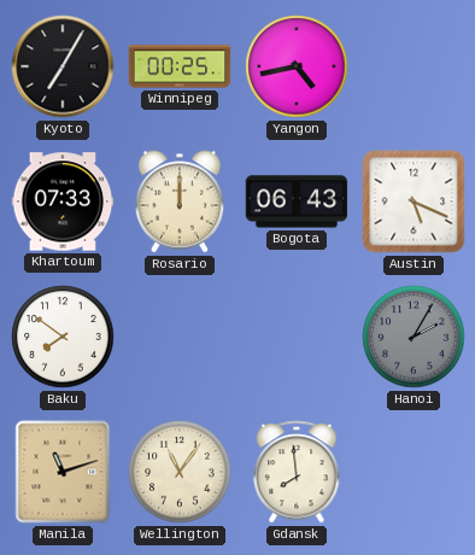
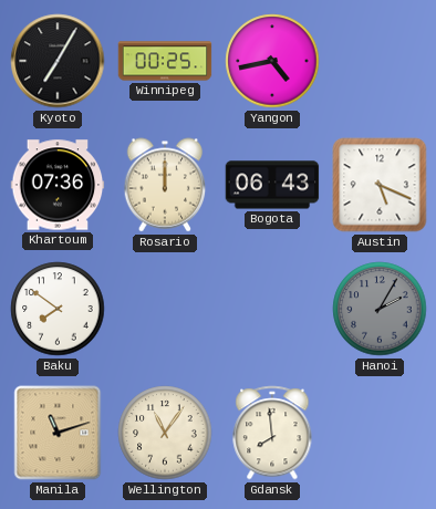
Khartoum: 07:33 -> 07:36 (58, 185)
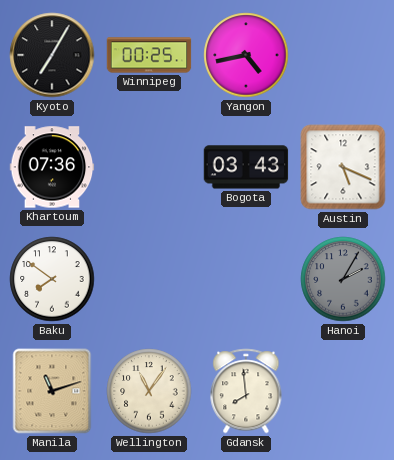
Rosario: 12:00 -> none (165, 185)
Bogota: 06:43 -> 03:43 (246, 167)
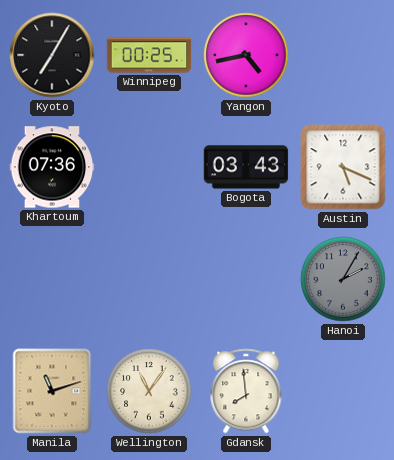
Baku: 7:51 -> none (52, 279)
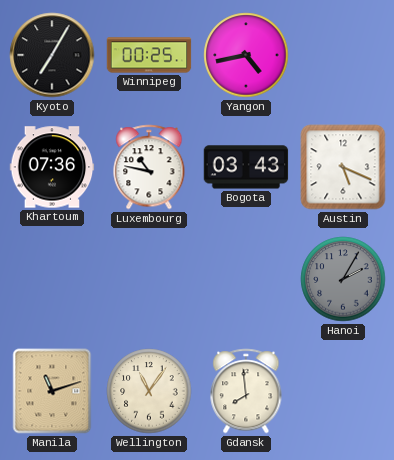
Luxembourg: none -> 10:47 (149, 167)
